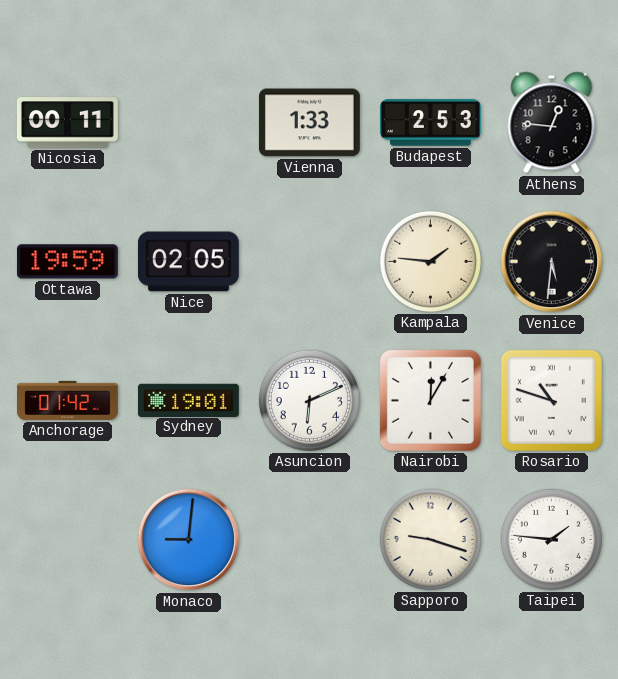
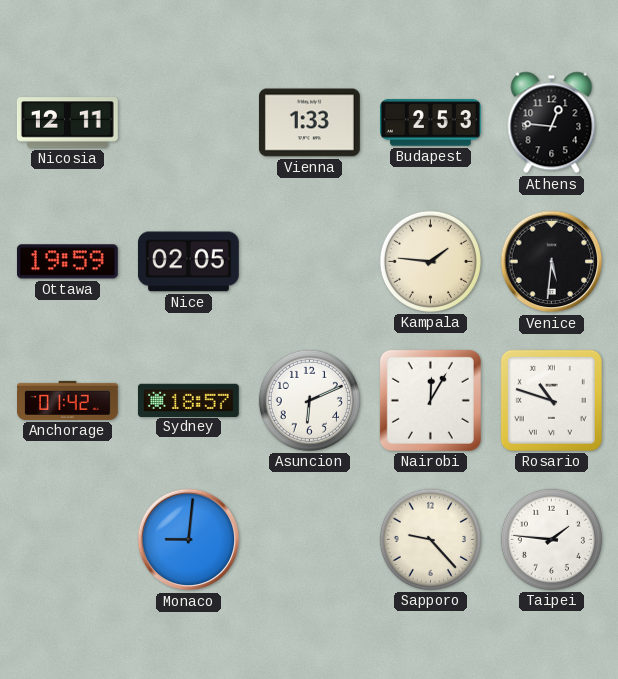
Nicosia: 00:11 -> 12:11 (67, 123)
Sydney: 19:01 -> 18:57 (188, 400)
Sapporo: 9:18 -> 9:23 (430, 539)
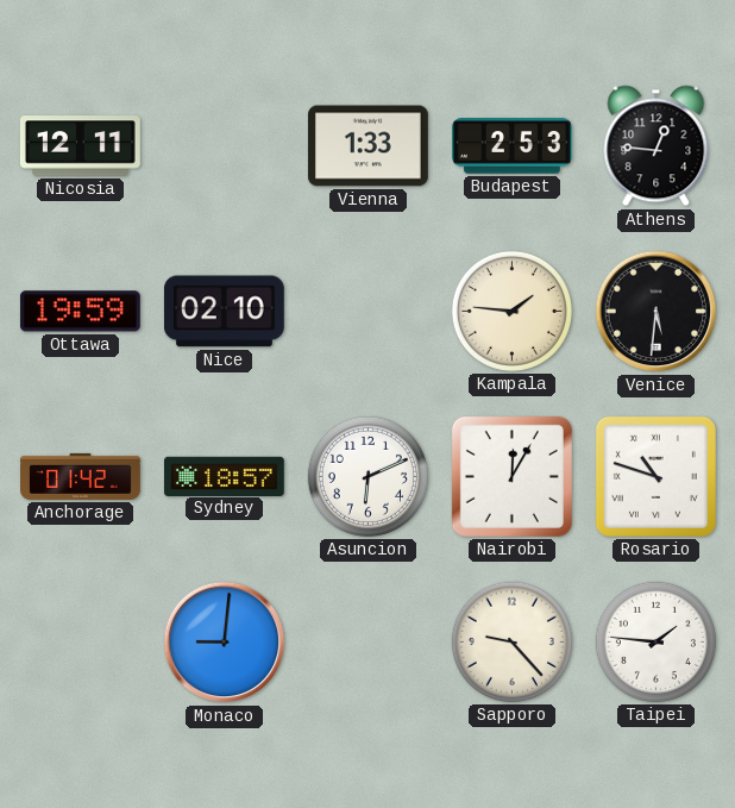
Nice: 02:05 -> 02:10 (224, 312)
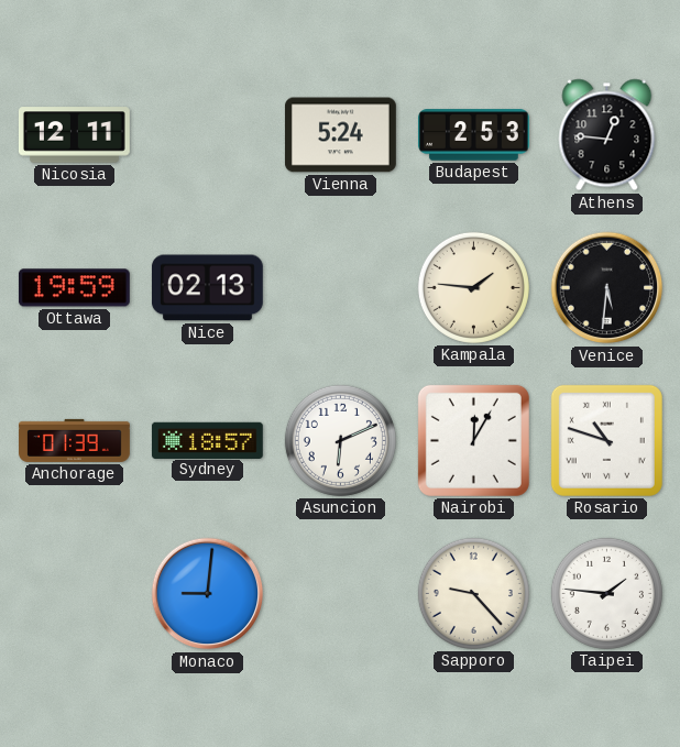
Vienna: 1:33 -> 5:24 (340, 135)
Nice: 02:10 -> 02:13 (207, 288)
Anchorage: 01:42 -> 01:39 (75, 440)
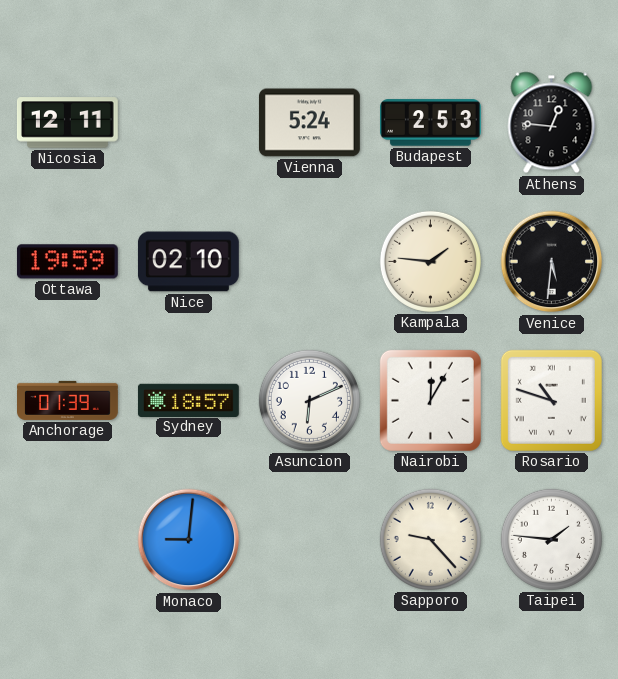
Nice: 02:13 -> 02:10 (188, 262)
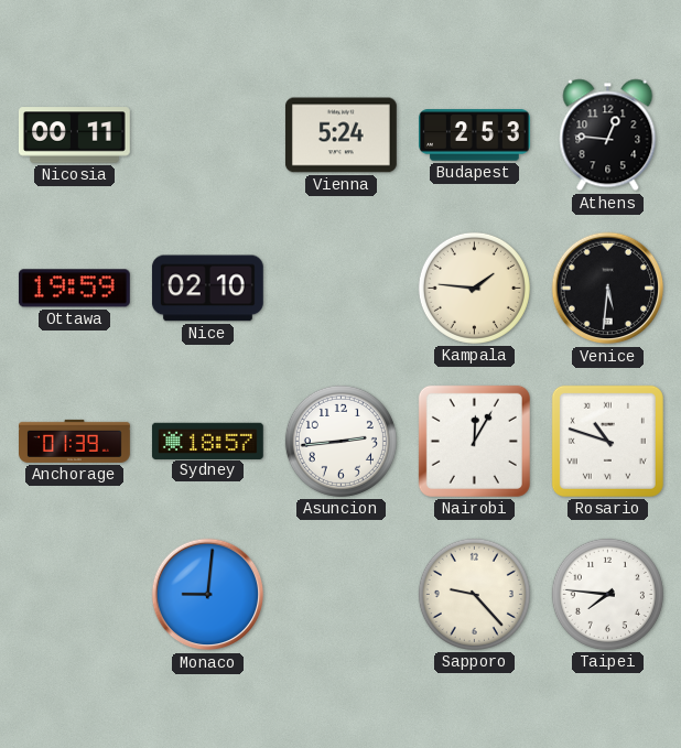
Nicosia: 12:11 -> 00:11 (74, 135)
Asuncion: 6:11 -> 2:44 (340, 441)
Taipei: 1:46 -> 7:46 (607, 594)
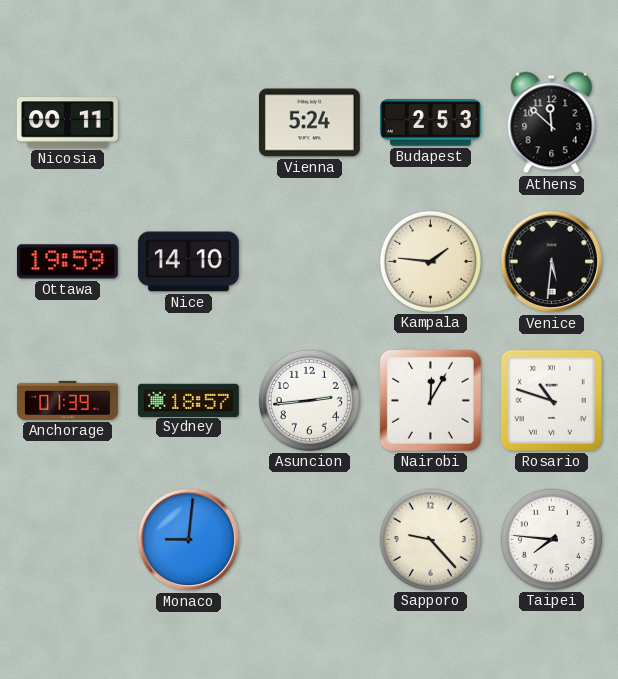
Athens: 12:46 -> 11:52 (552, 123)
Nice: 02:10 -> 14:10 (188, 262)
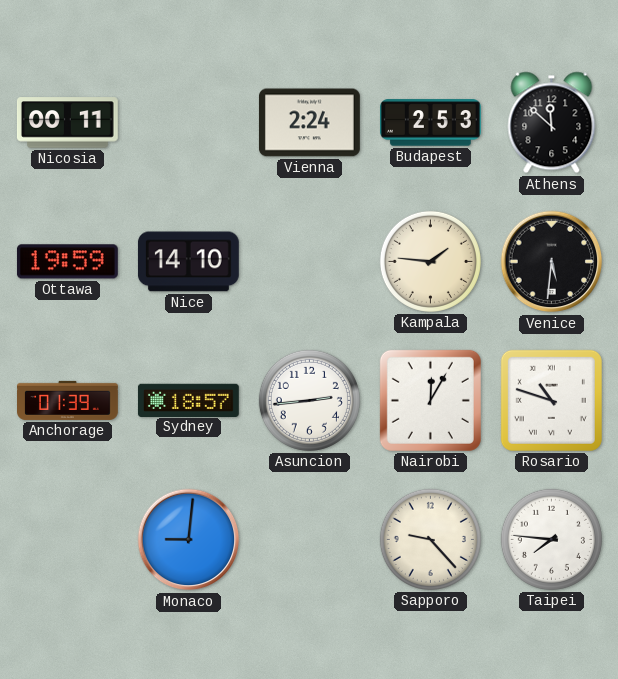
Vienna: 5:24 -> 2:24 (309, 123)
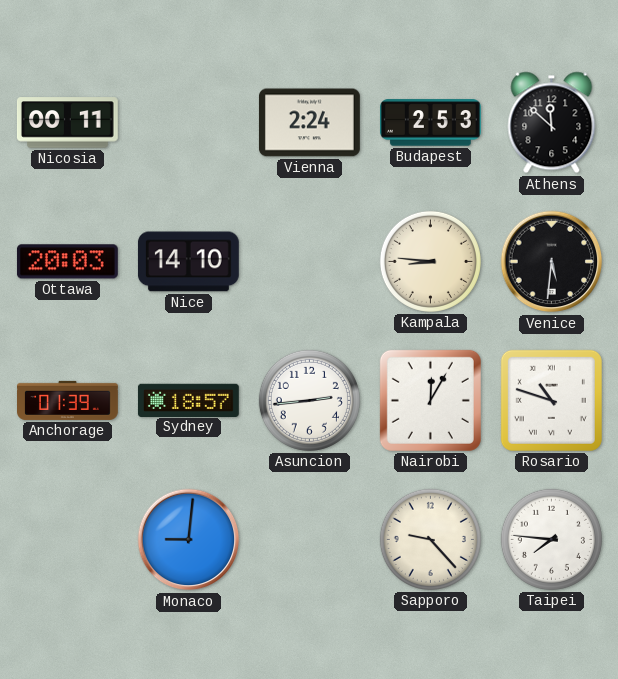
Ottawa: 19:59 -> 20:03 (67, 262)
Kampala: 1:46 -> 8:46 (430, 261)
